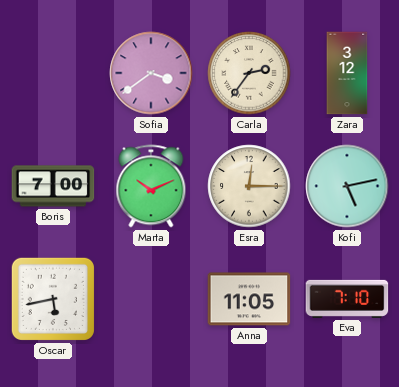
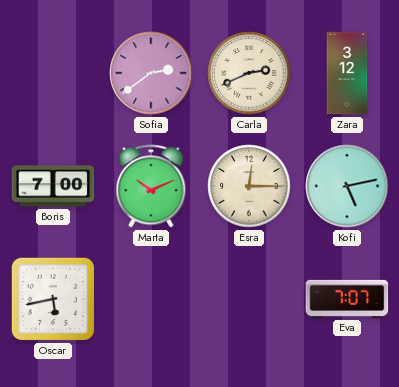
Sofia: 3:39 -> 2:39 (151, 73)
Carla: 2:36 -> 2:41 (249, 73)
Anna: 11:05 -> none (249, 299)
Eva: 7:10 -> 7:07 (347, 299)
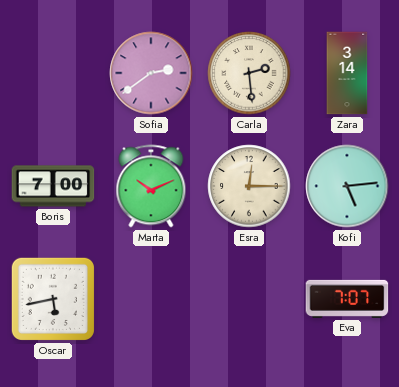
Carla: 2:41 -> 2:29 (249, 73)
Zara: 3:12 -> 3:14 (347, 73)
Kofi: 5:13 -> 5:14 (347, 186)
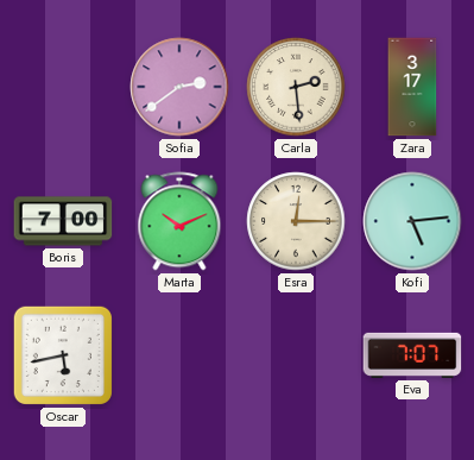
Zara: 3:14 -> 3:17 (412, 87)
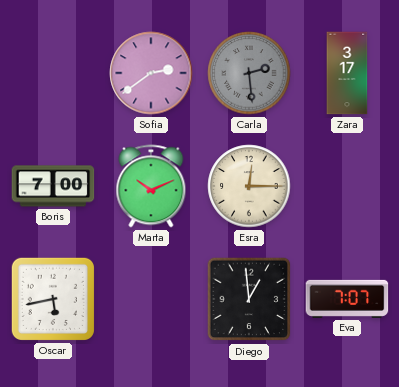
Carla dial: cream -> grey (249, 73)
Kofi: 5:14 -> none (412, 221)
Diego: none -> 12:59 (249, 299)
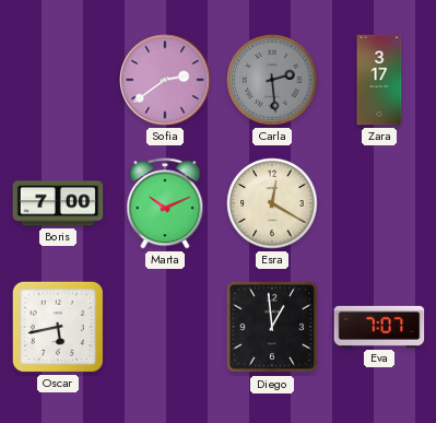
Esra: 12:15 -> 12:20 (272, 203)
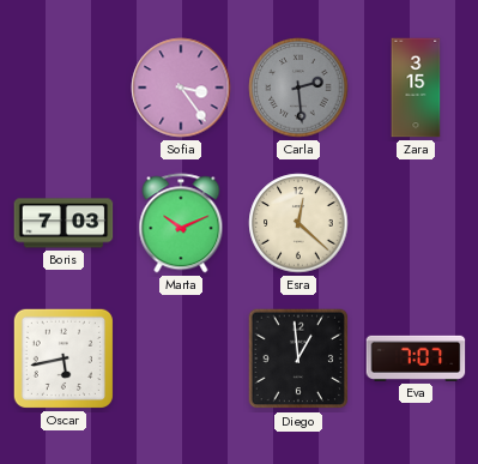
Sofia: 2:39 -> 3:24 (181, 88)
Zara: 3:17 -> 3:15 (416, 88)
Boris: 7:00 -> 7:03 (63, 223)
Esra: 12:20 -> 12:22 (298, 223)
